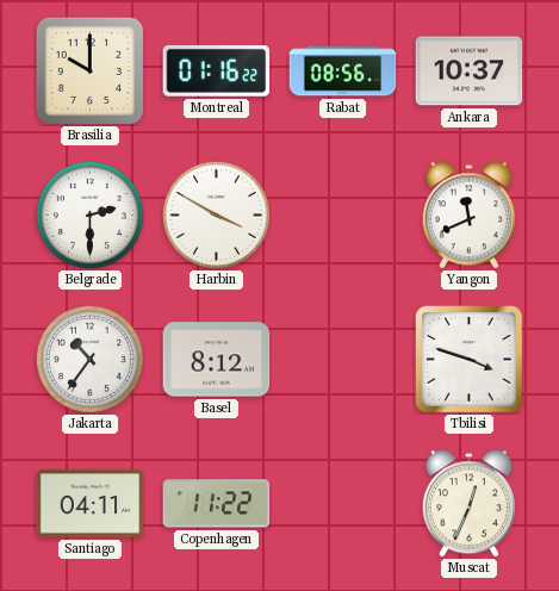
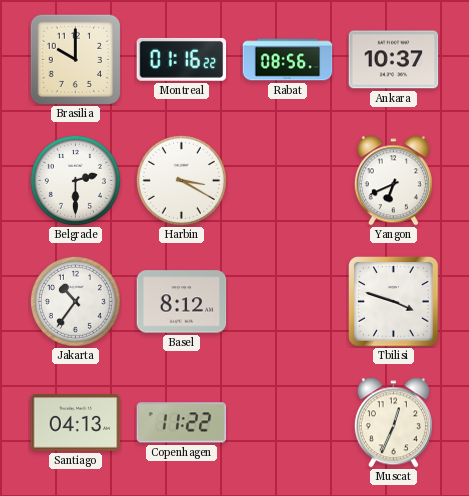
Harbin: 3:50 -> 3:20 (181, 180)
Yangon: 11:41 -> 6:41 (393, 181)
Santiago: 04:11 -> 04:13 (76, 423)
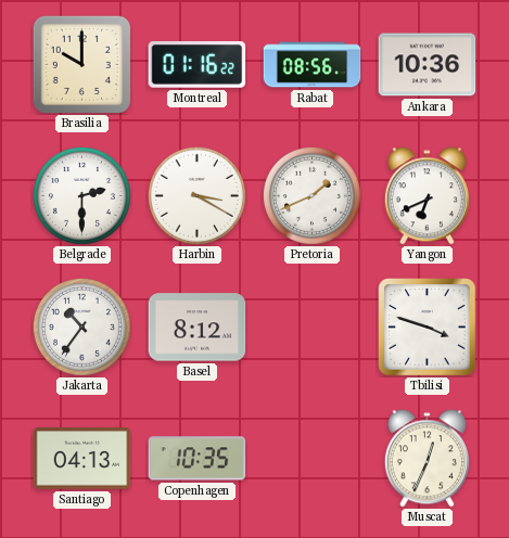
Ankara: 10:37 -> 10:36 (428, 65)
Pretoria: none -> 1:41 (311, 195)
Copenhagen: 11:22 -> 10:35 (198, 459)
